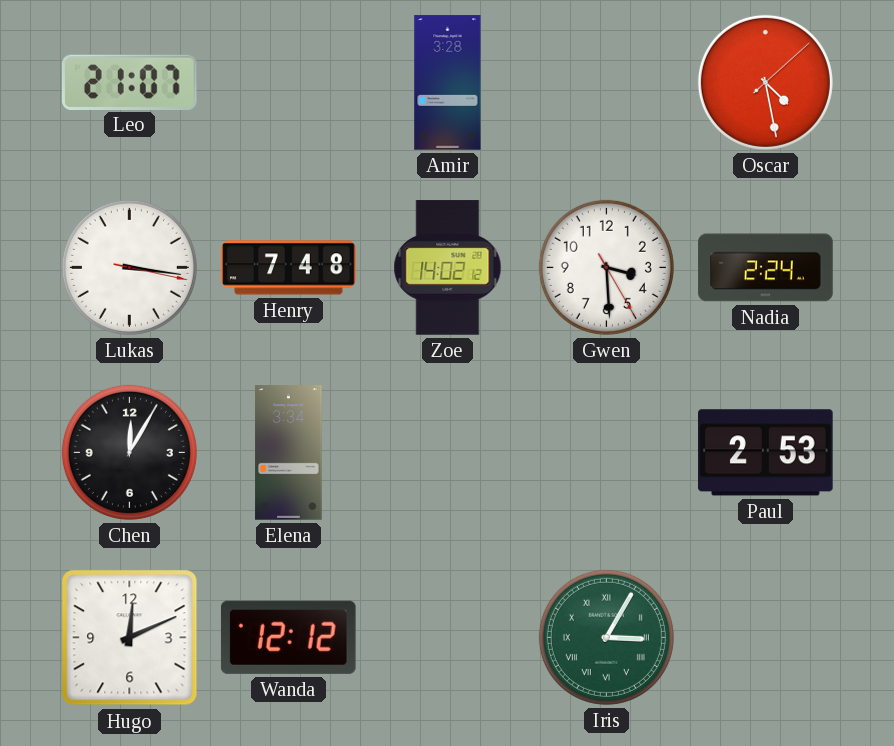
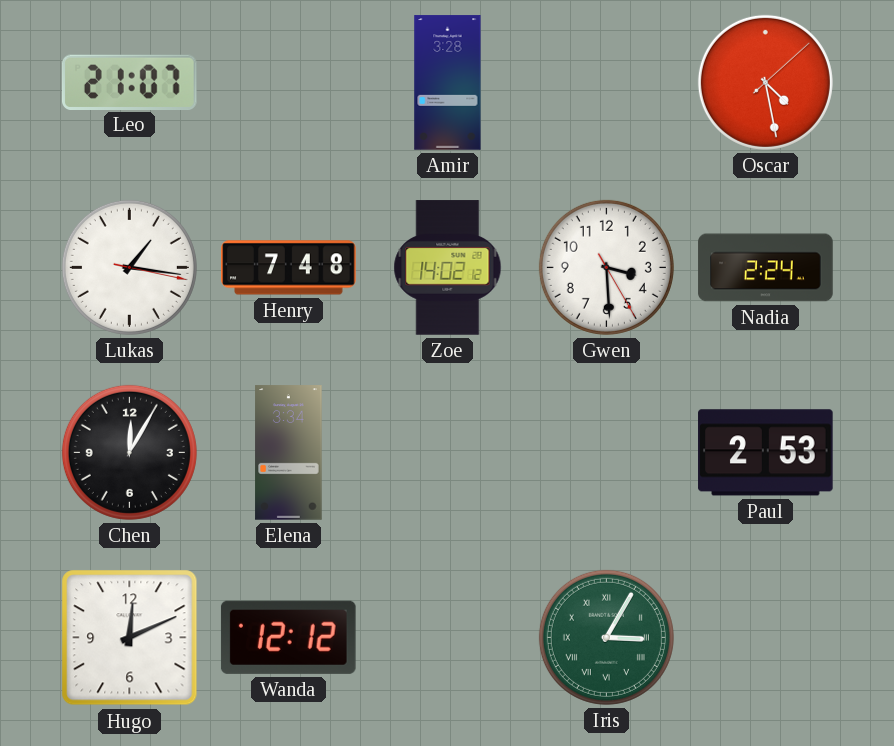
Lukas: 3:16 -> 1:16 (129, 267)
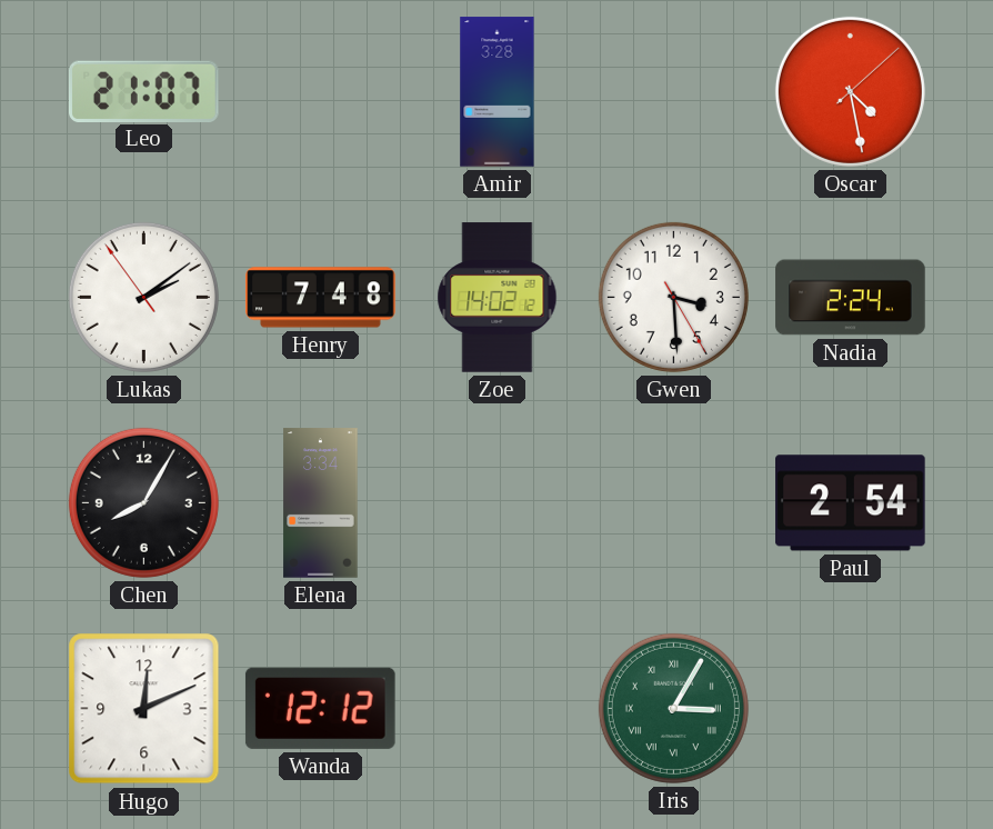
Lukas: 1:16 -> 2:08 (143, 297)
Chen: 12:05 -> 8:05 (143, 502)
Paul: 2:53 -> 2:54 (851, 503)
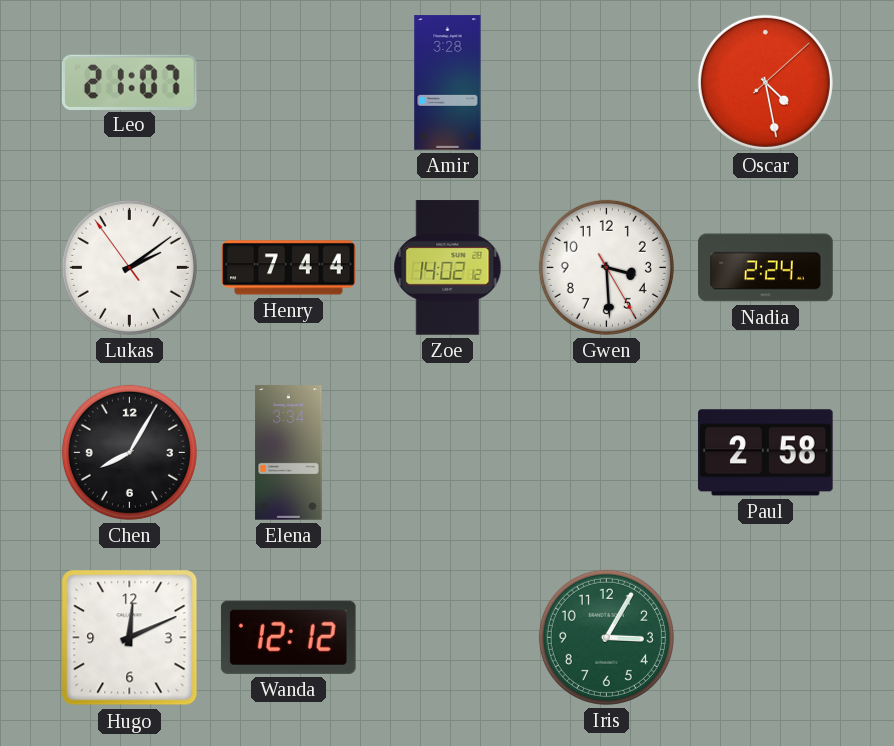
Henry: 7:48 -> 7:44 (289, 268)
Paul: 2:54 -> 2:58 (766, 453)
Iris numerals: Roman -> Arabic (606, 637)
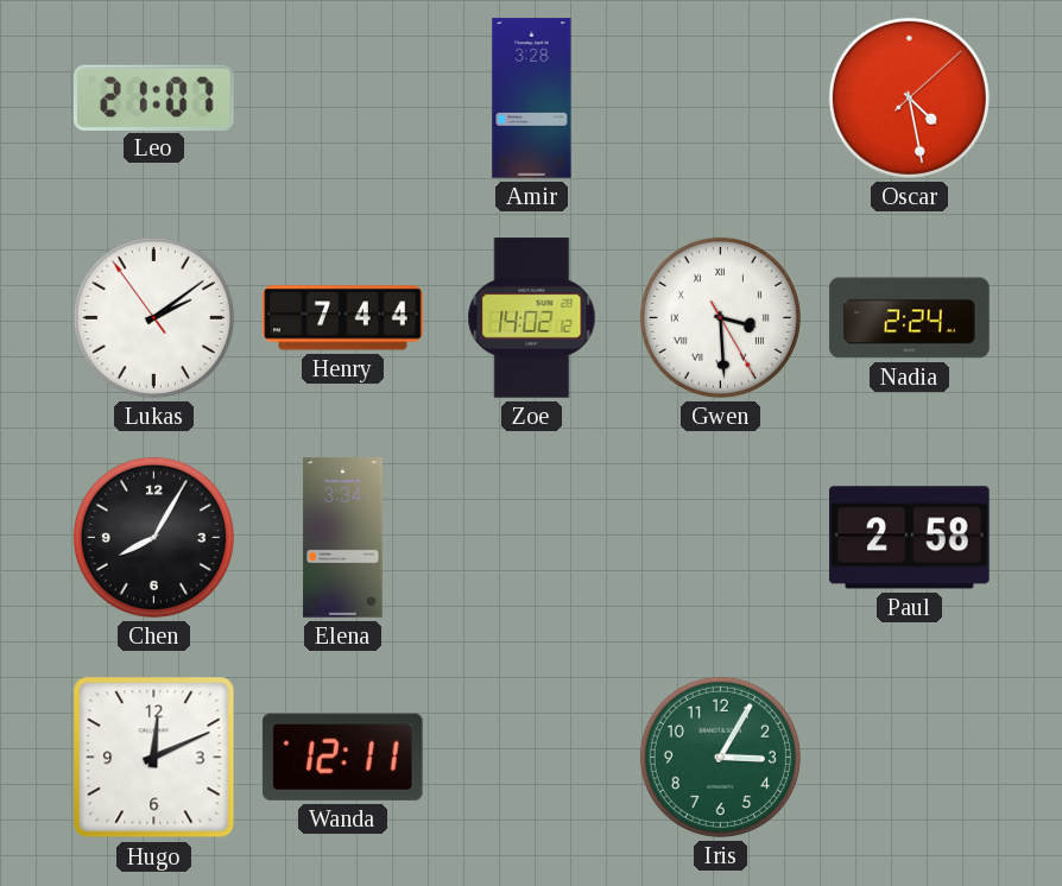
Gwen numerals: Arabic -> Roman (720, 317)
Wanda: 12:12 -> 12:11 (342, 757)
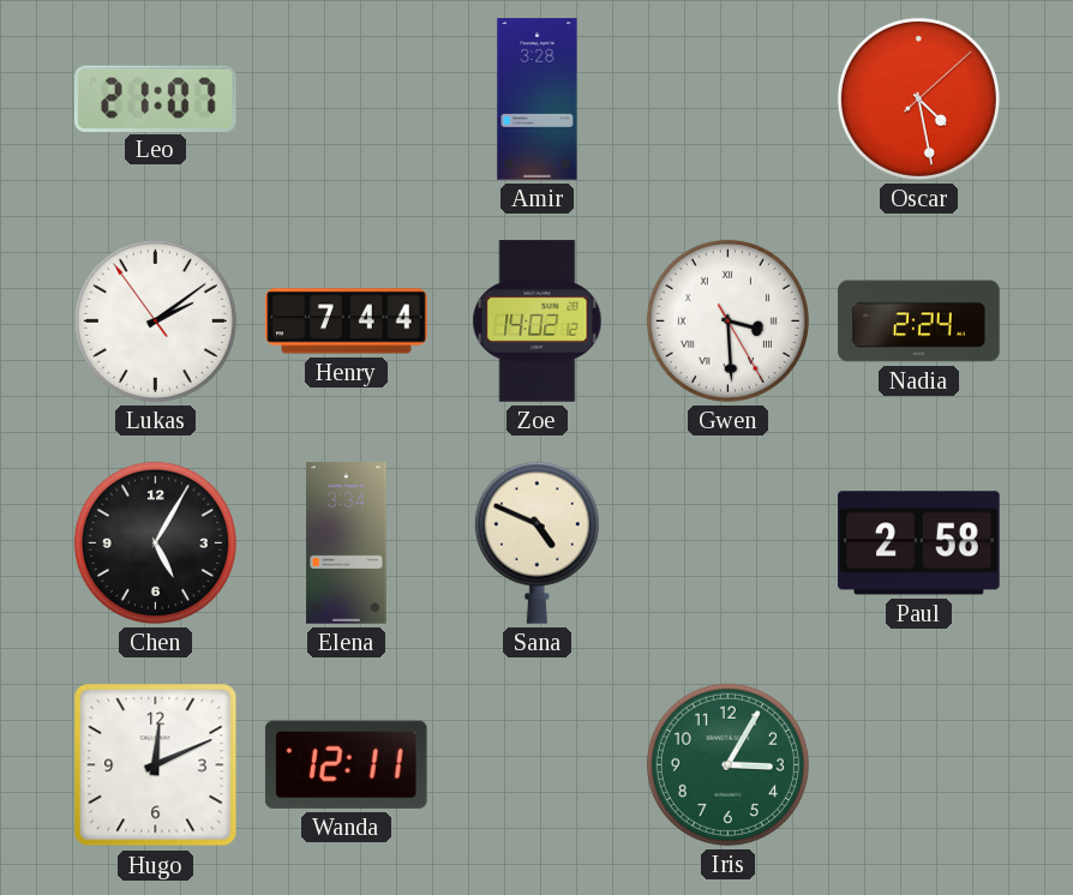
Chen: 8:05 -> 5:05 (155, 542)
Sana: none -> 4:49 (536, 542)
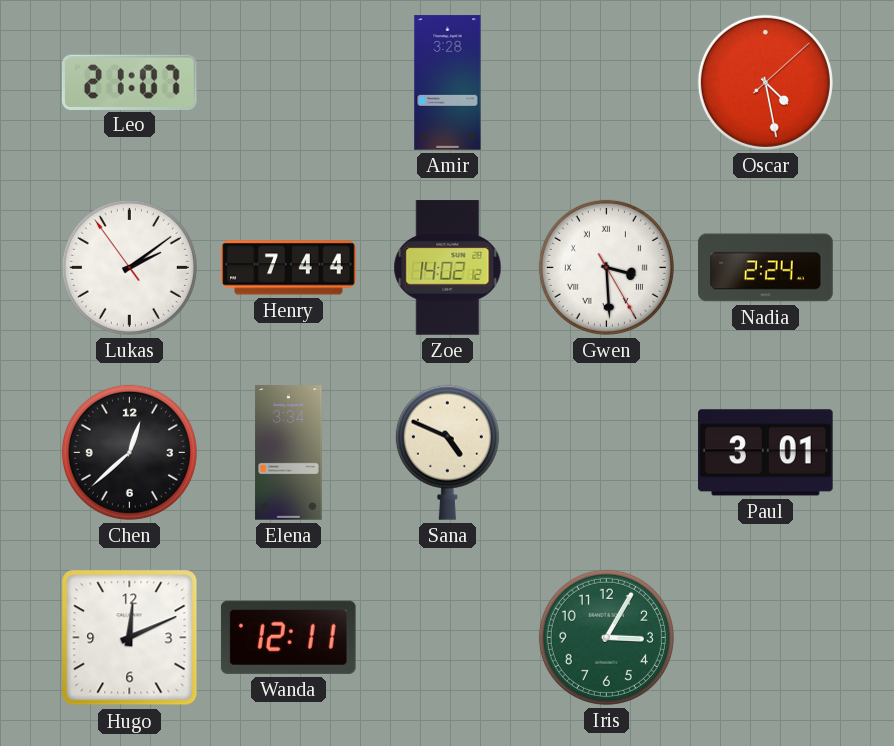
Chen: 5:05 -> 12:38 (129, 452)
Paul: 2:58 -> 3:01 (766, 453)
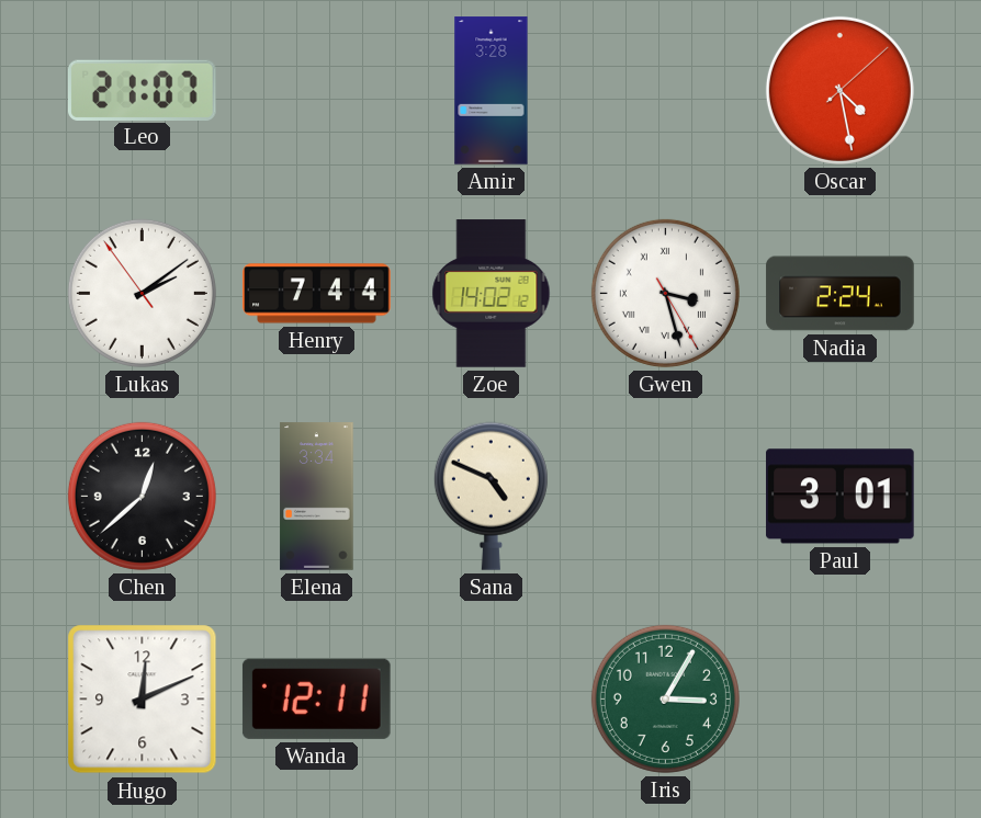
Gwen: 3:29 -> 3:27 (665, 293)
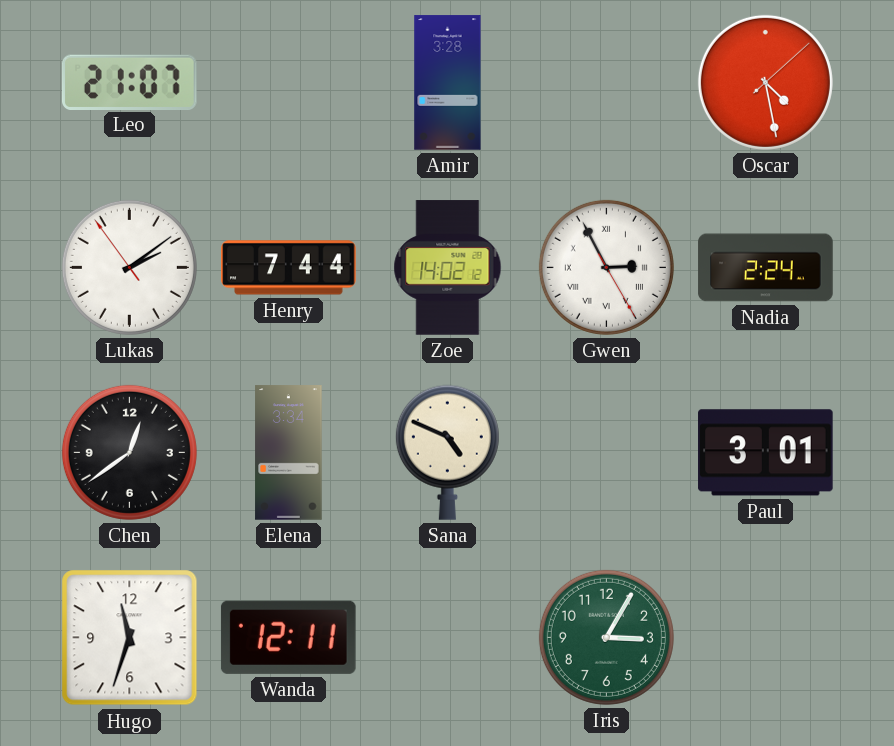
Gwen: 3:27 -> 2:55 (606, 267)
Chen: 12:38 -> 12:39 (129, 452)
Hugo: 12:11 -> 11:33 (130, 638)
